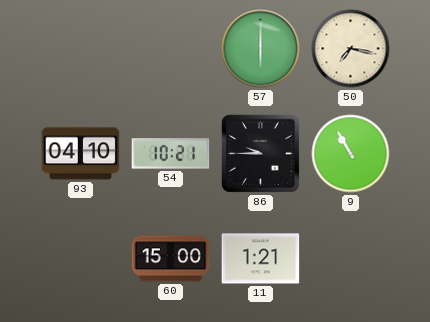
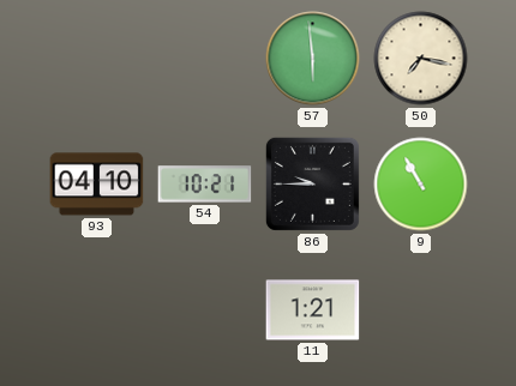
57: 6:00 -> 5:59 (313, 59)
60: 15:00 -> none (171, 259)
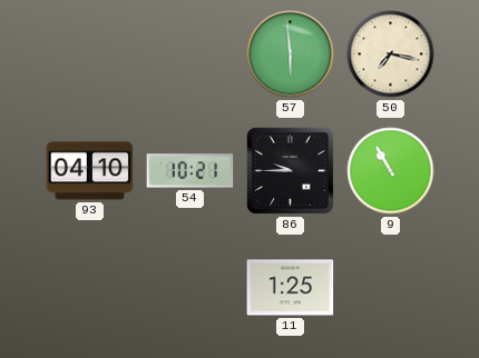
11: 1:21 -> 1:25 (291, 288)
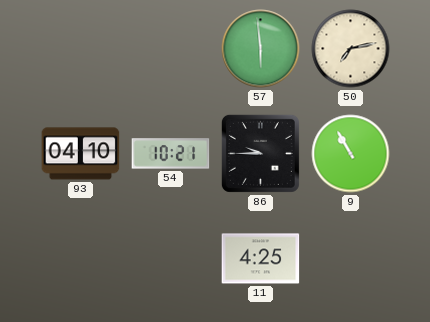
50: 7:17 -> 7:13 (351, 49)
11: 1:25 -> 4:25 (261, 259)
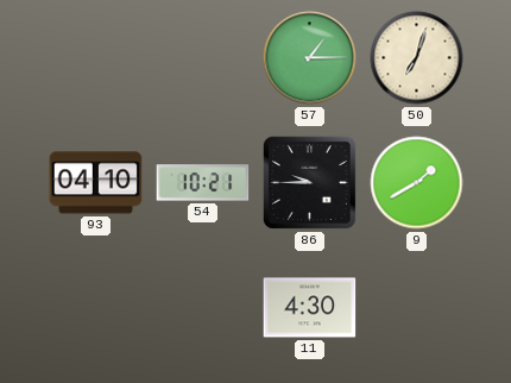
57: 5:59 -> 1:15 (310, 58)
50: 7:13 -> 7:03 (417, 58)
9: 10:55 -> 1:40 (417, 183)
11: 4:25 -> 4:30 (310, 308)
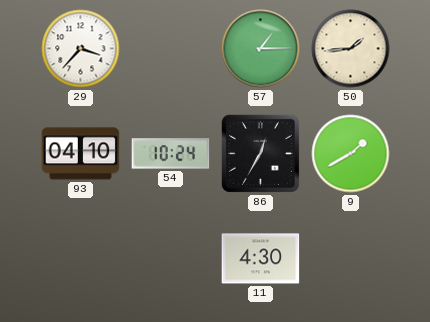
29: none -> 3:37 (81, 49)
50: 7:03 -> 1:44 (351, 49)
54: 10:21 -> 10:24 (171, 154)
86: 9:45 -> 12:35 (260, 153)
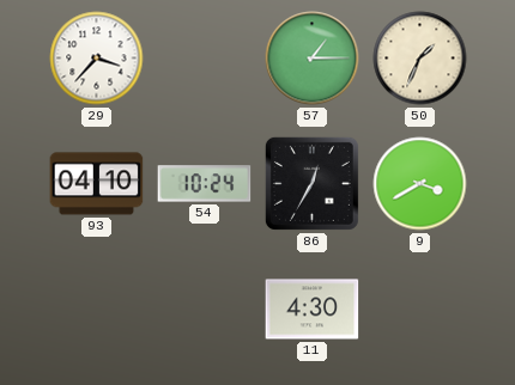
50: 1:44 -> 1:34 (420, 59)
9: 1:40 -> 3:40 (420, 184)
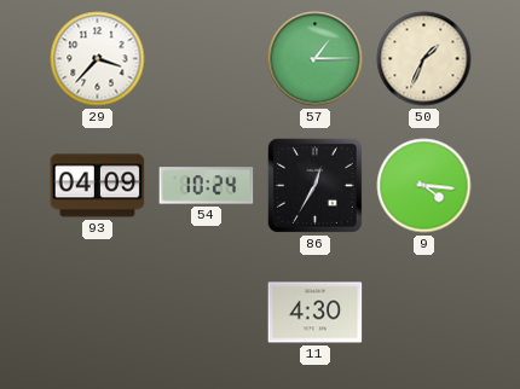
93: 04:10 -> 04:09 (98, 186)
9: 3:40 -> 4:16 (424, 186)
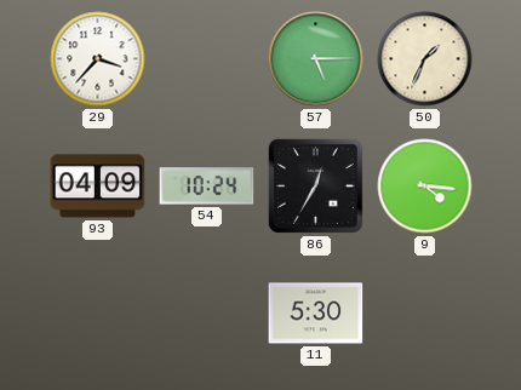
57: 1:15 -> 5:15 (316, 59)
11: 4:30 -> 5:30 (316, 314)
